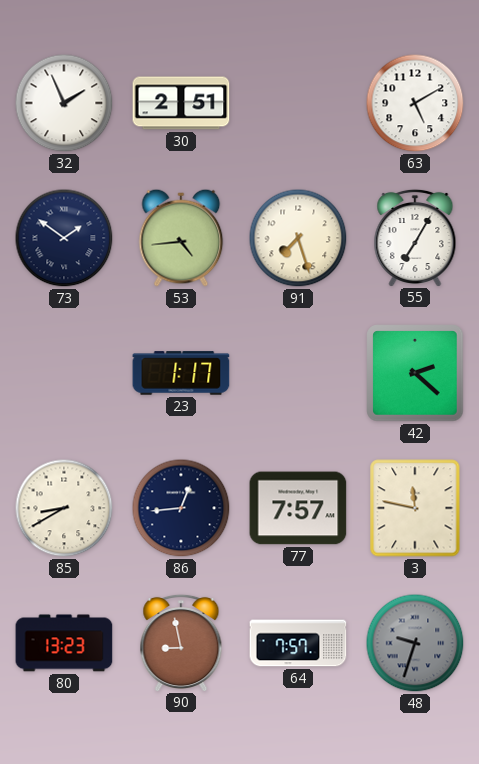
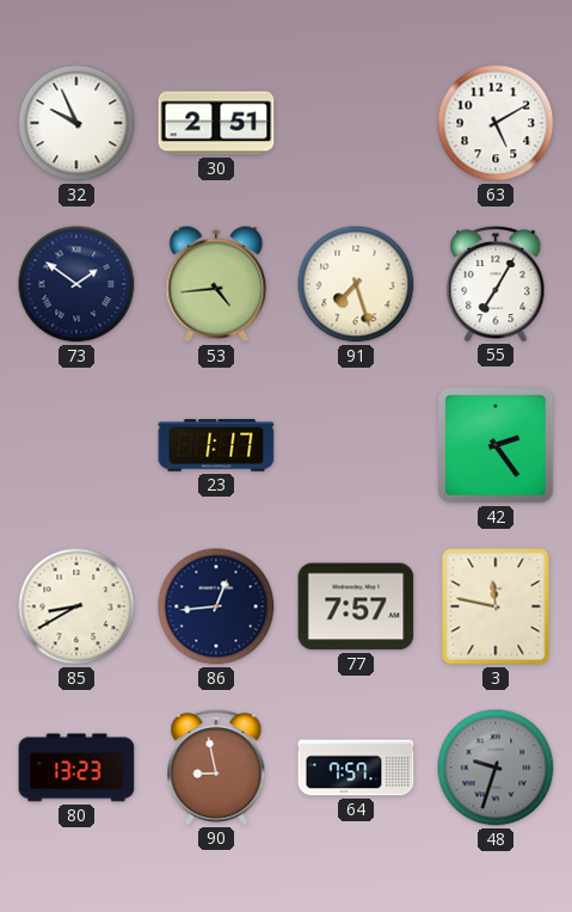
32: 1:56 -> 9:56 (76, 123)
42: 2:22 -> 2:24 (496, 445)
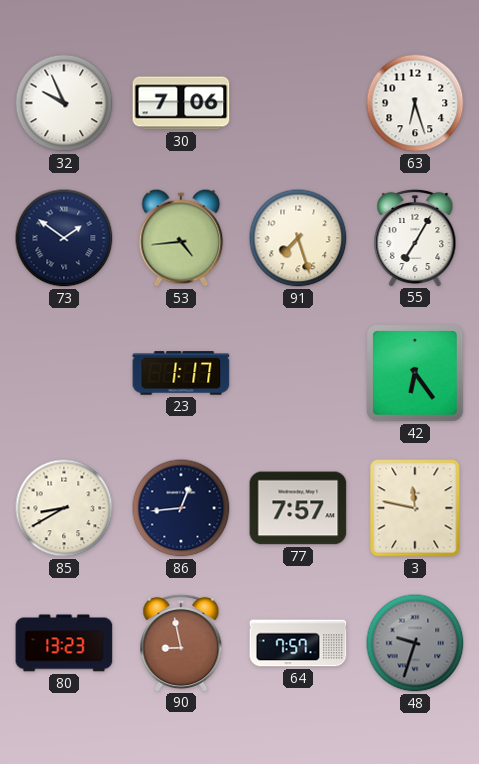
30: 2:51 -> 7:06 (181, 103)
63: 5:10 -> 6:27 (415, 103)
42: 2:24 -> 6:24 (415, 373)
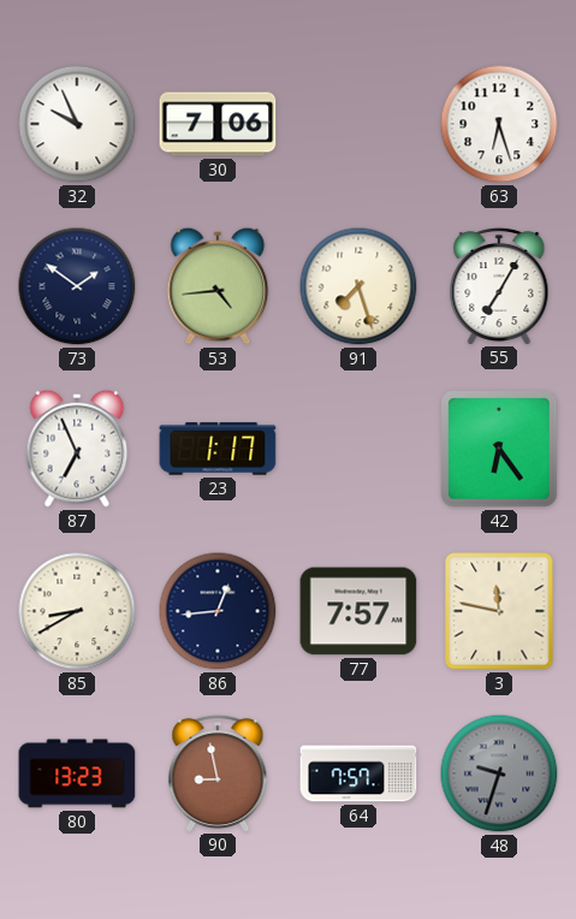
87: none -> 6:56 (77, 449)
